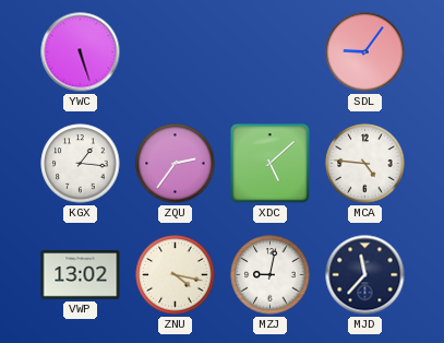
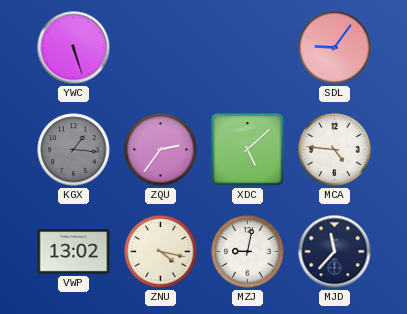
KGX dial: white -> grey (74, 150)
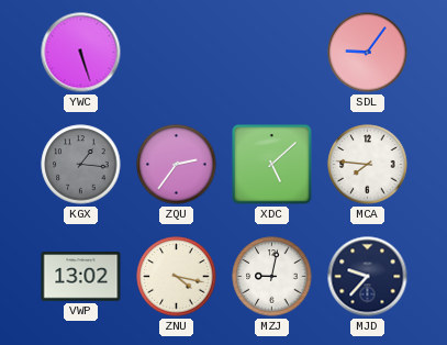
MCA: 4:46 -> 7:46 (368, 165)
MJD: 11:37 -> 9:37 (368, 277)
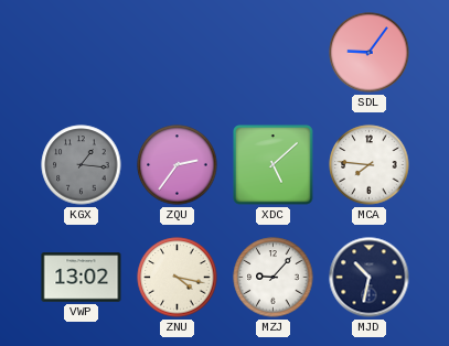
YWC: 5:27 -> none (81, 53)
MZJ: 9:02 -> 9:07 (274, 278)
MJD: 9:37 -> 10:32 (370, 278)
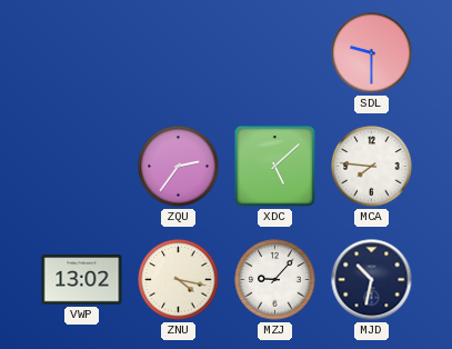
SDL: 9:06 -> 9:30 (372, 53)
KGX: 1:16 -> none (82, 165)
